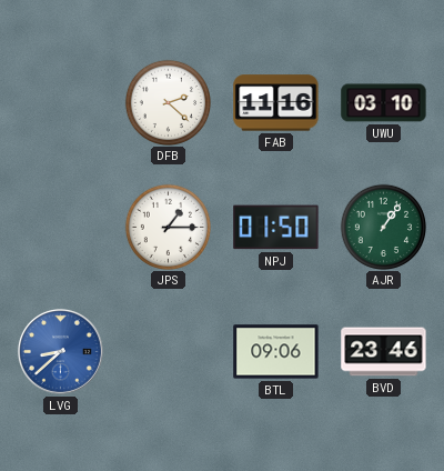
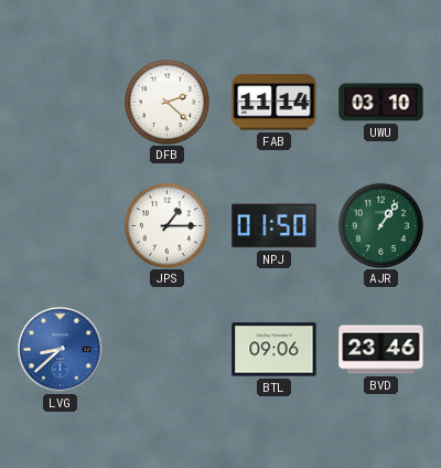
FAB: 11:16 -> 11:14 (275, 103)
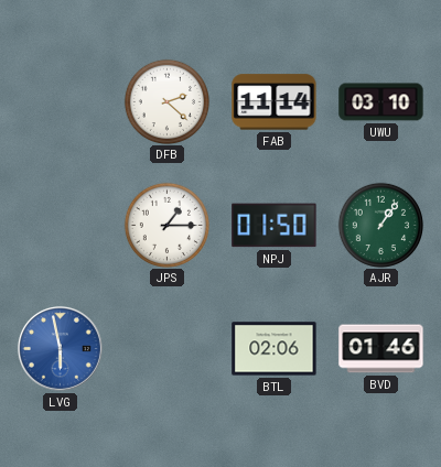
LVG: 8:38 -> 5:58 (60, 348)
BTL: 09:06 -> 02:06 (275, 349)
BVD: 23:46 -> 01:46 (381, 349)
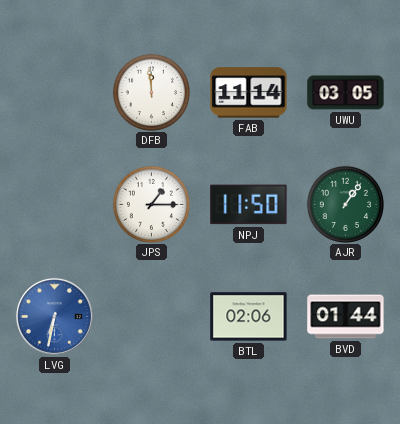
DFB: 2:22 -> 11:59 (151, 92)
UWU: 03:10 -> 03:05 (346, 93)
NPJ: 01:50 -> 11:50 (249, 205)
LVG: 5:58 -> 6:32 (54, 316)
BVD: 01:46 -> 01:44 (346, 317)
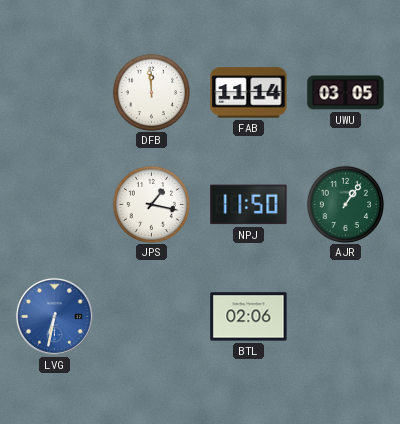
JPS: 1:15 -> 1:17 (151, 204)
BVD: 01:44 -> none (346, 317)
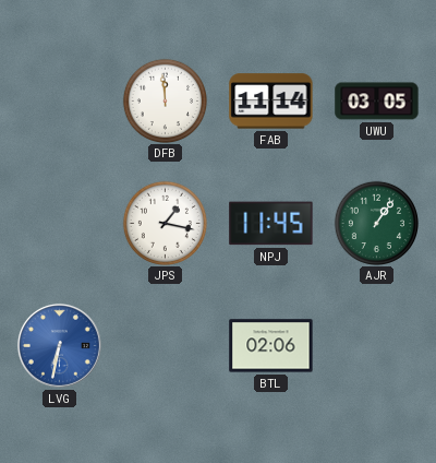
NPJ: 11:50 -> 11:45 (271, 224)
